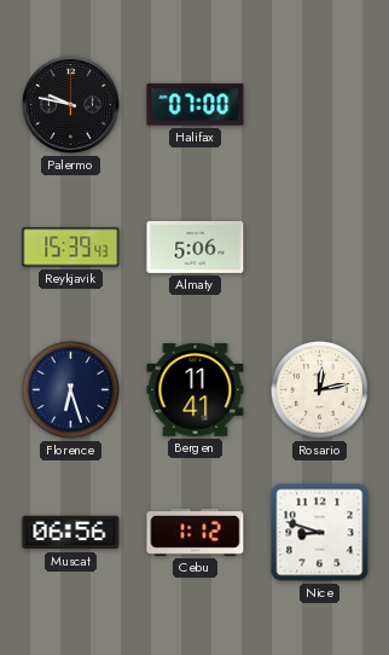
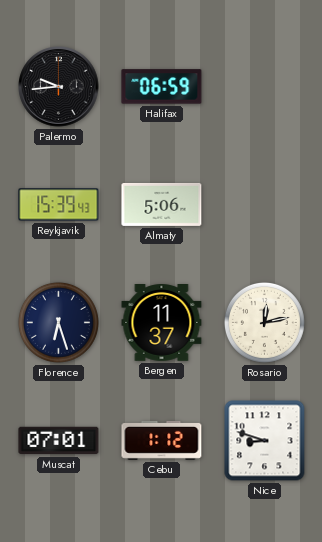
Palermo: 9:47 -> 9:44 (59, 87)
Halifax: 07:00 -> 06:59 (162, 87)
Bergen: 11:41 -> 11:37 (162, 323)
Muscat: 06:56 -> 07:01 (59, 441)
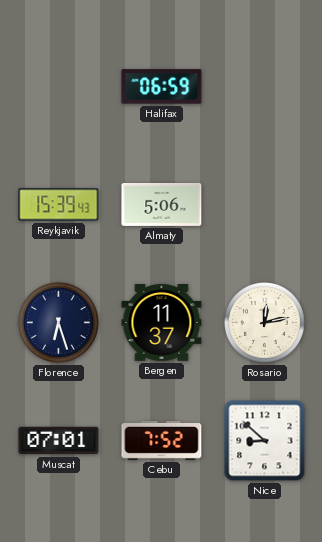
Palermo: 9:44 -> none (59, 87)
Cebu: 1:12 -> 7:52 (162, 440)
Nice: 8:48 -> 8:52 (265, 441)
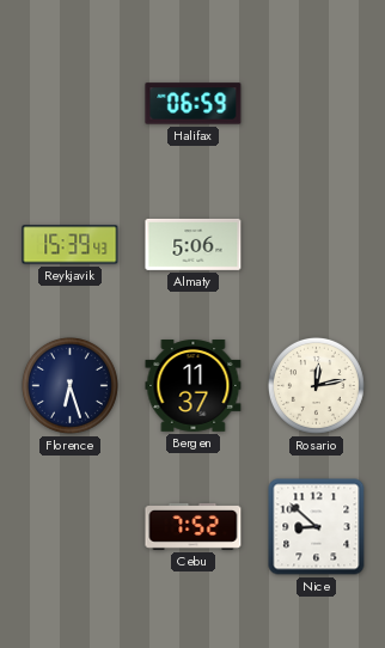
Muscat: 07:01 -> none (59, 441)
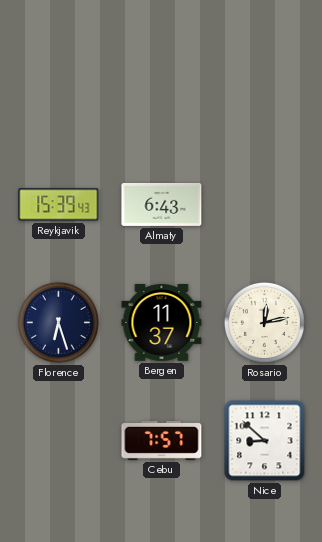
Halifax: 06:59 -> none (194, 104)
Almaty: 5:06 -> 6:43 (162, 204)
Cebu: 7:52 -> 7:57 (162, 440)
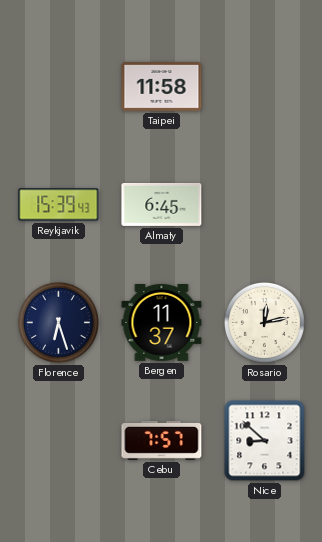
Taipei: none -> 11:58 (162, 86)
Almaty: 6:43 -> 6:45 (162, 204)
